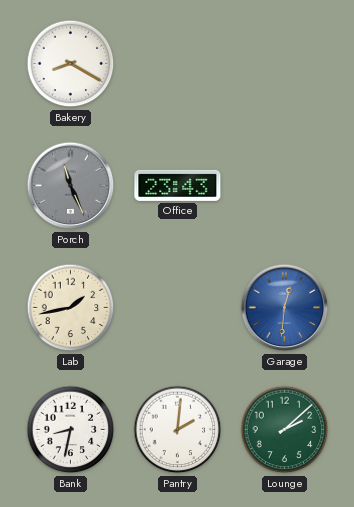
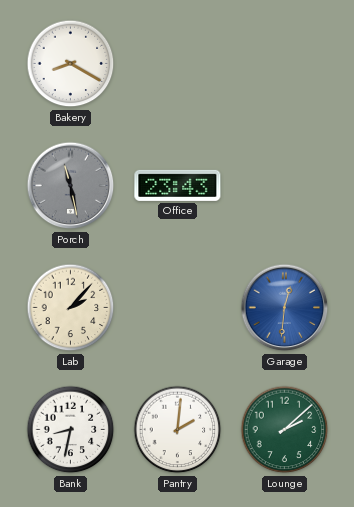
Porch: 11:26 -> 11:28 (71, 186)
Lab: 1:43 -> 2:07 (71, 308)
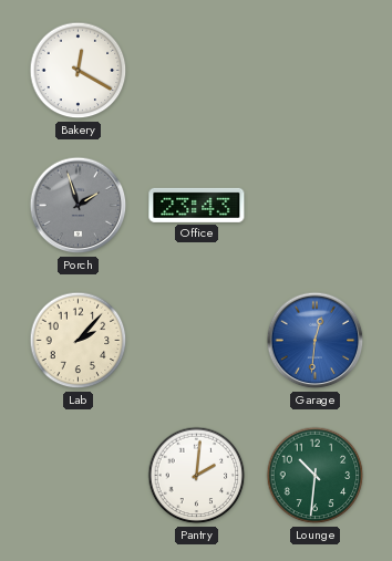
Bakery: 8:20 -> 12:20 (79, 71)
Porch: 11:28 -> 1:57 (79, 206)
Bank: 8:32 -> none (71, 430)
Lounge: 2:08 -> 10:31 (316, 476)
